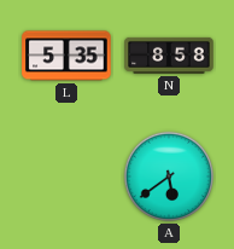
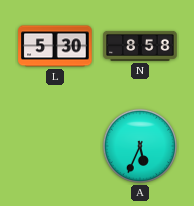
L: 5:35 -> 5:30 (55, 46)
A: 5:39 -> 5:34 (140, 146)
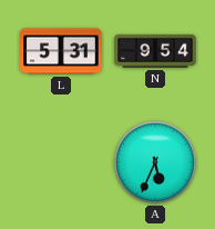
L: 5:30 -> 5:31 (61, 51)
N: 8:58 -> 9:54 (155, 51)
